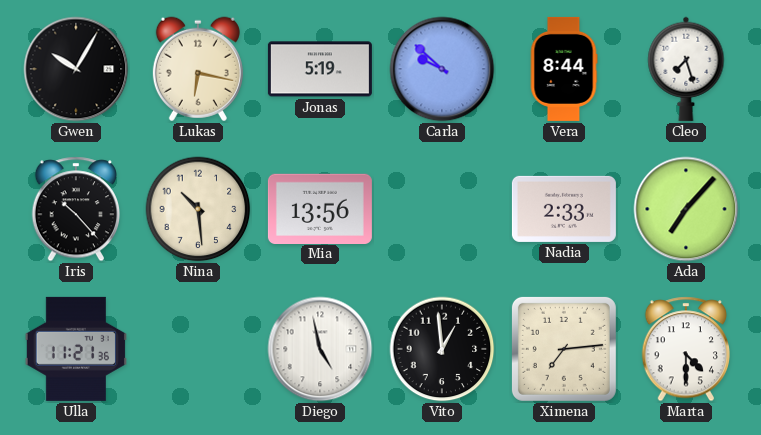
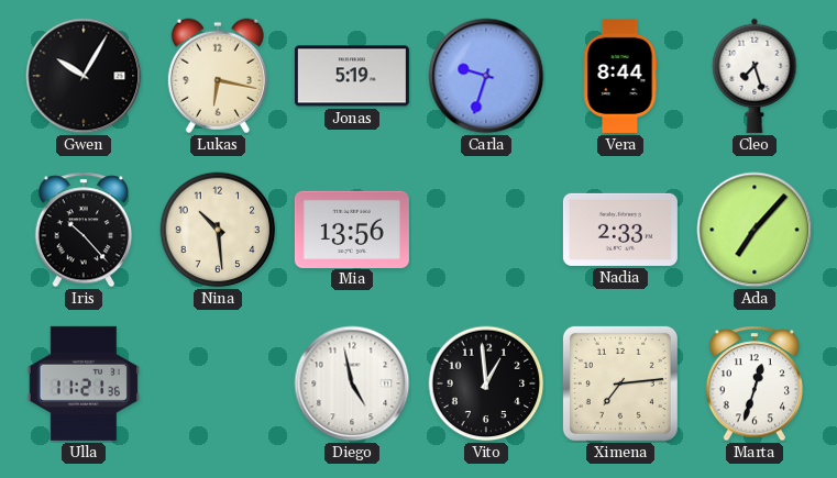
Carla: 9:52 -> 9:33 (486, 76)
Marta: 4:30 -> 12:33 (753, 383)
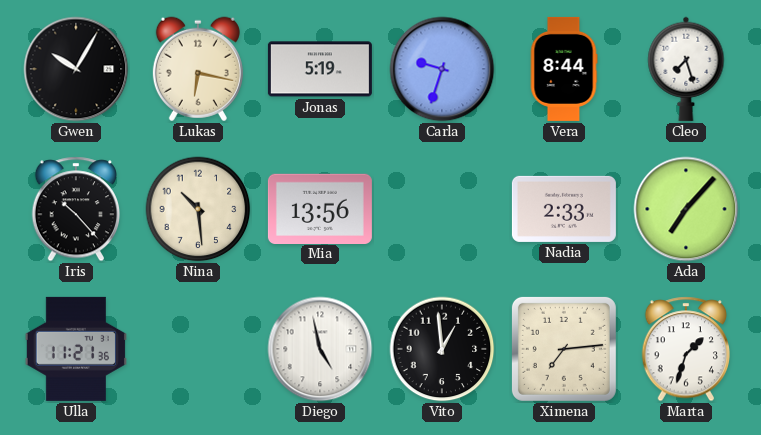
Marta: 12:33 -> 1:33 (685, 349)
